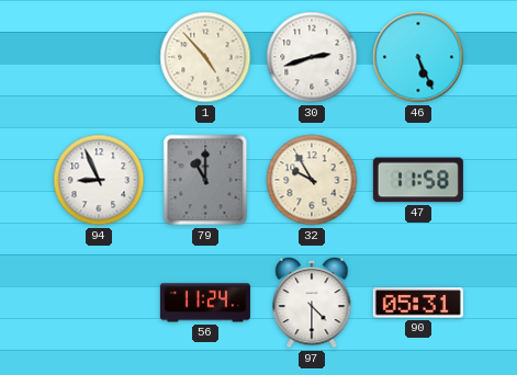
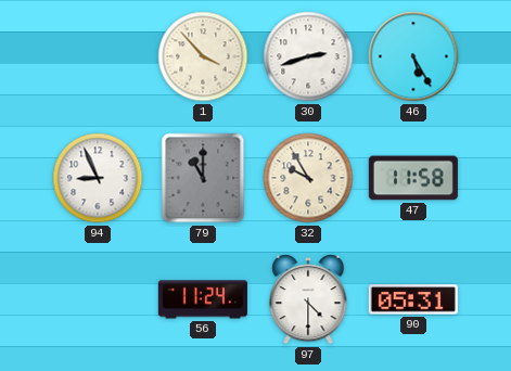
1: 4:53 -> 3:53 (203, 56)
46: 5:26 -> 5:25 (413, 56)
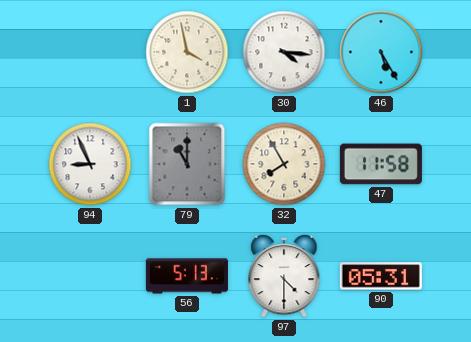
1: 3:53 -> 3:58 (187, 52)
30: 2:42 -> 4:16 (284, 52)
32: 9:55 -> 7:55 (284, 164)
56: 11:24 -> 5:13 (187, 276)
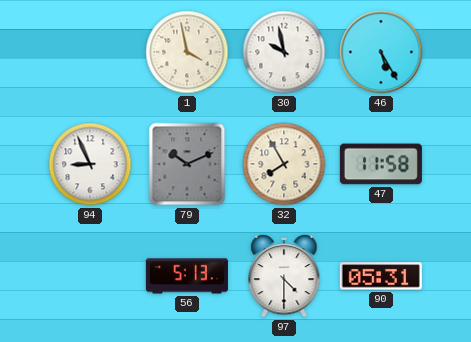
30: 4:16 -> 9:58 (284, 52)
79: 11:00 -> 10:11 (187, 164)
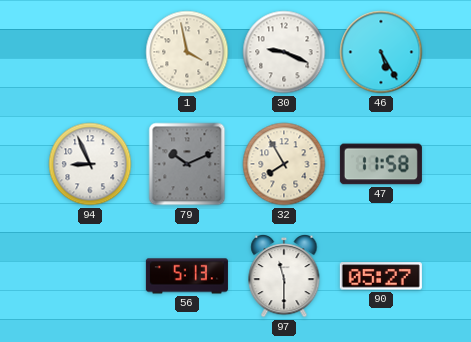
30: 9:58 -> 9:19 (284, 52)
97: 4:30 -> 11:30 (284, 276)
90: 05:31 -> 05:27 (381, 276)
